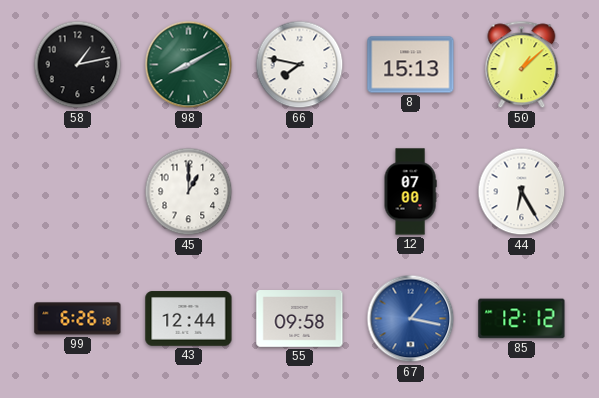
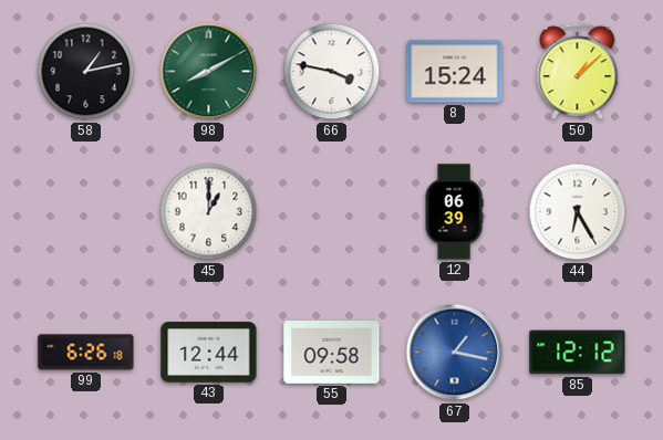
66: 7:47 -> 3:47 (332, 72)
8: 15:13 -> 15:24 (455, 72)
12: 07:00 -> 06:39 (454, 212)
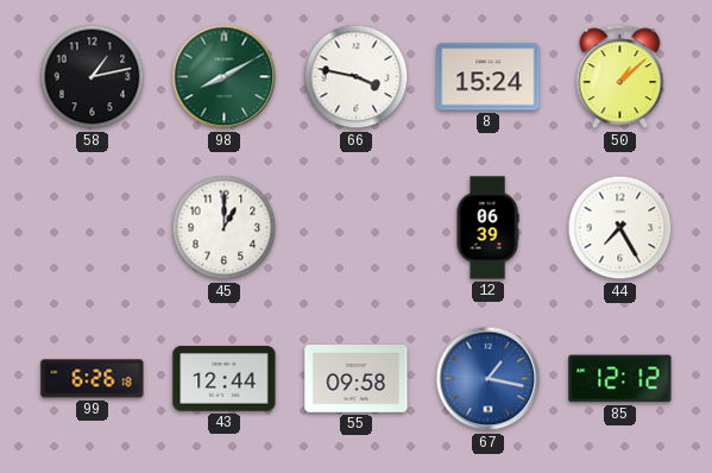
44: 6:25 -> 7:25 (620, 228)
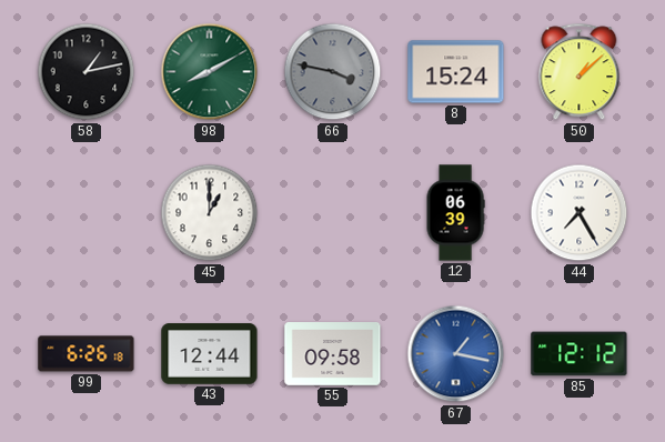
66 dial: white -> grey (333, 72)
